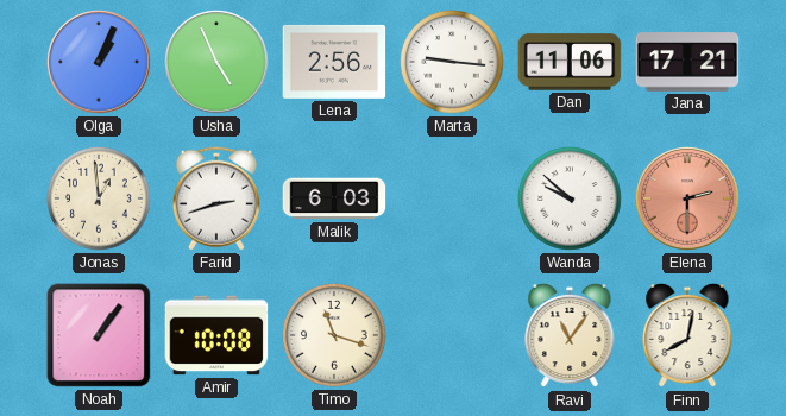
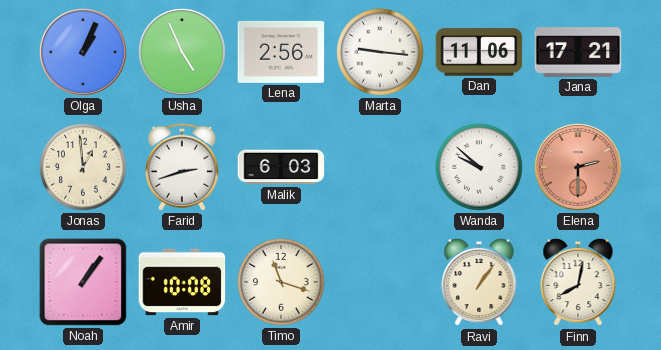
Ravi: 11:06 -> 1:06 (479, 282)
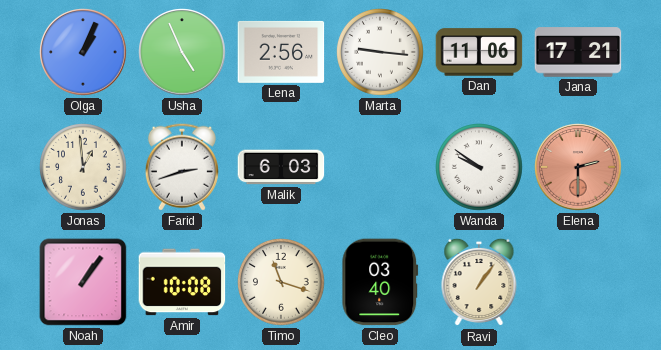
Wanda: 9:52 -> 9:51 (480, 168)
Cleo: none -> 03:40 (380, 282)
Finn: 8:02 -> none (578, 282)
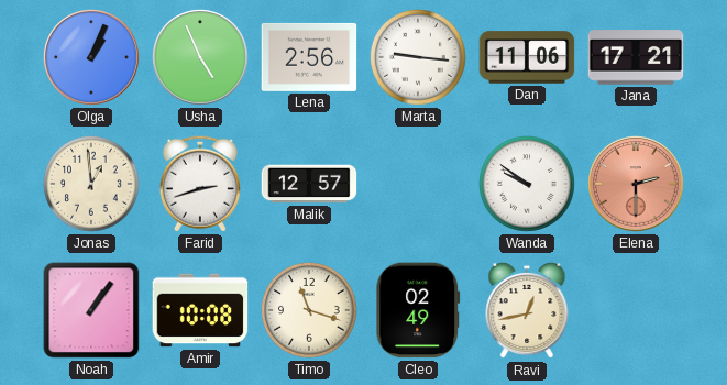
Malik: 6:03 -> 12:57 (309, 184)
Cleo: 03:40 -> 02:49 (418, 310)
Ravi: 1:06 -> 12:43 (527, 310)
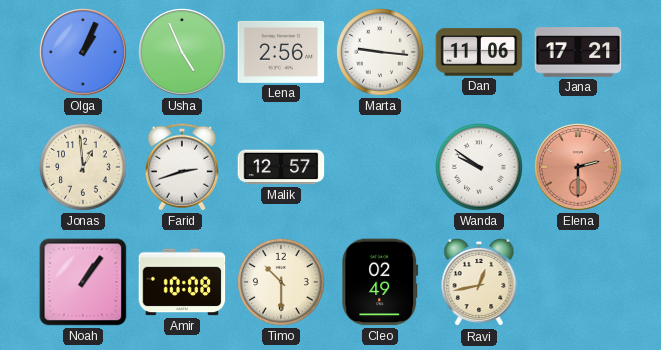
Timo: 11:18 -> 10:30 (282, 283)
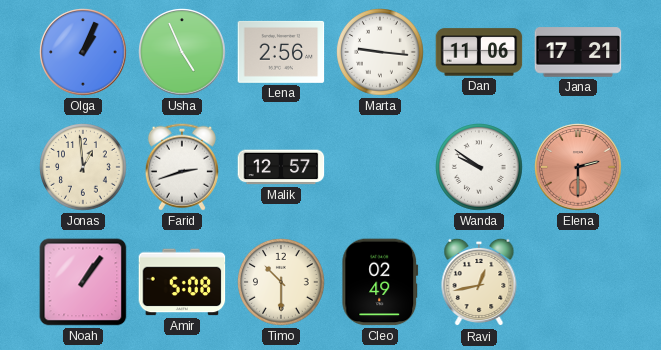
Amir: 10:08 -> 5:08 (182, 282)
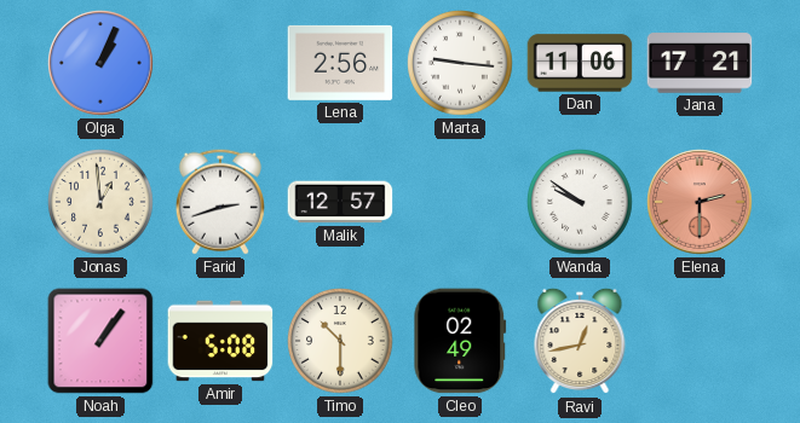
Usha: 4:56 -> none (182, 52)
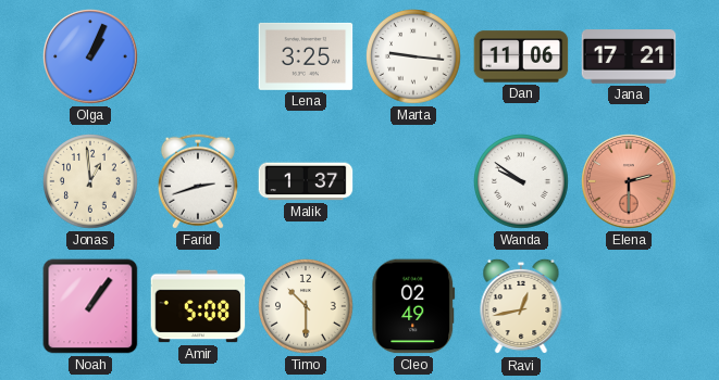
Lena: 2:56 -> 3:25 (306, 56)
Malik: 12:57 -> 1:37 (306, 181)
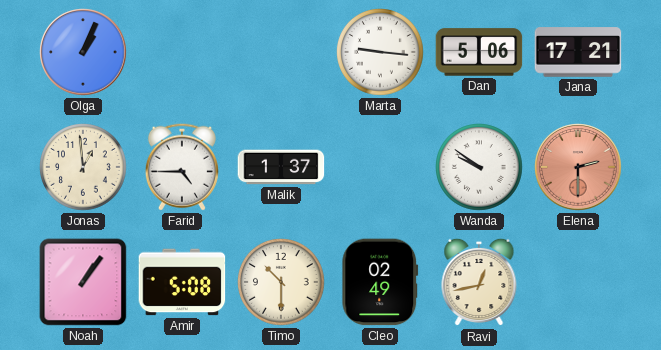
Lena: 3:25 -> none (306, 56)
Dan: 11:06 -> 5:06 (479, 52)
Farid: 2:42 -> 4:45 (182, 167)
